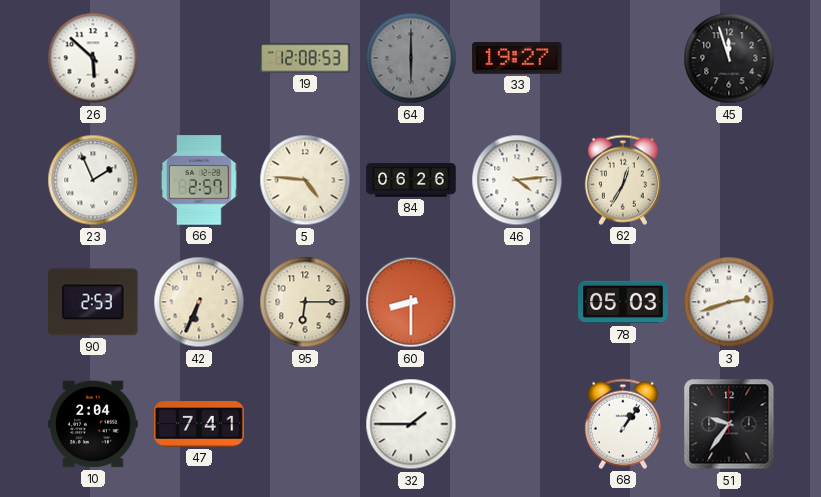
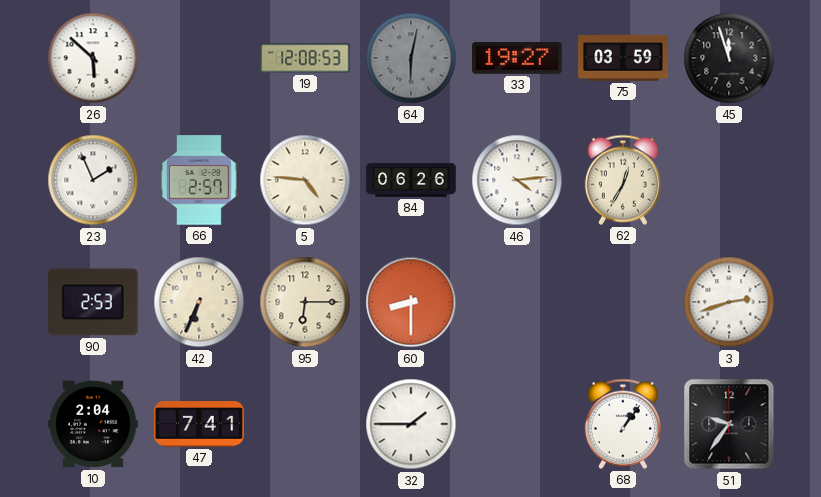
64: 6:00 -> 6:02 (411, 58)
75: none -> 03:59 (623, 58)
78: 05:03 -> none (623, 302)
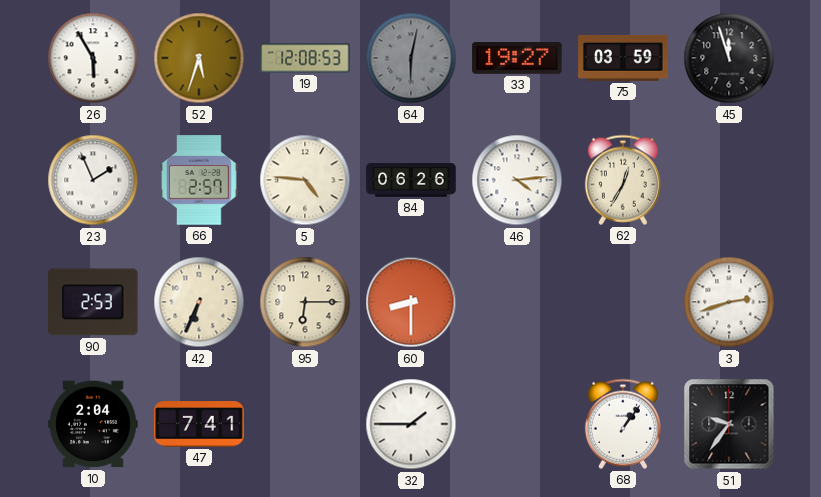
26: 5:52 -> 5:55 (93, 58)
52: none -> 5:33 (199, 58)
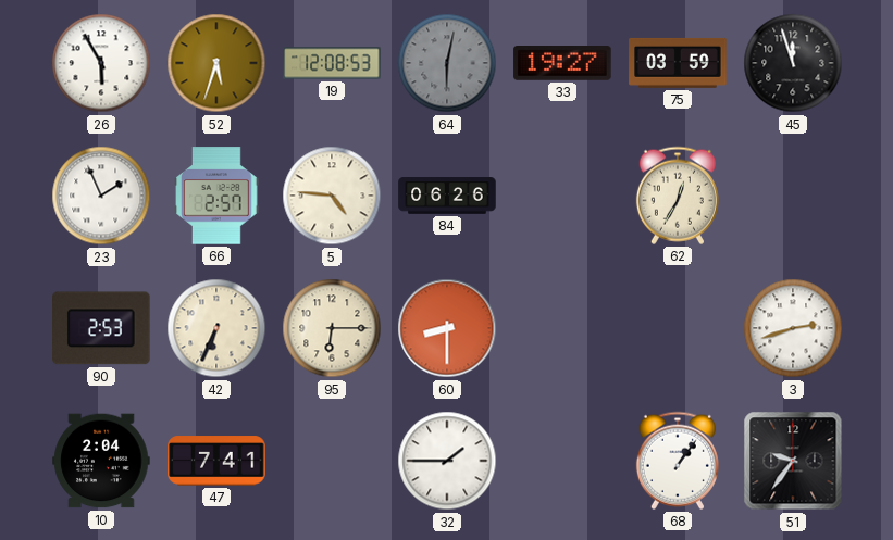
46: 4:14 -> none (517, 180)
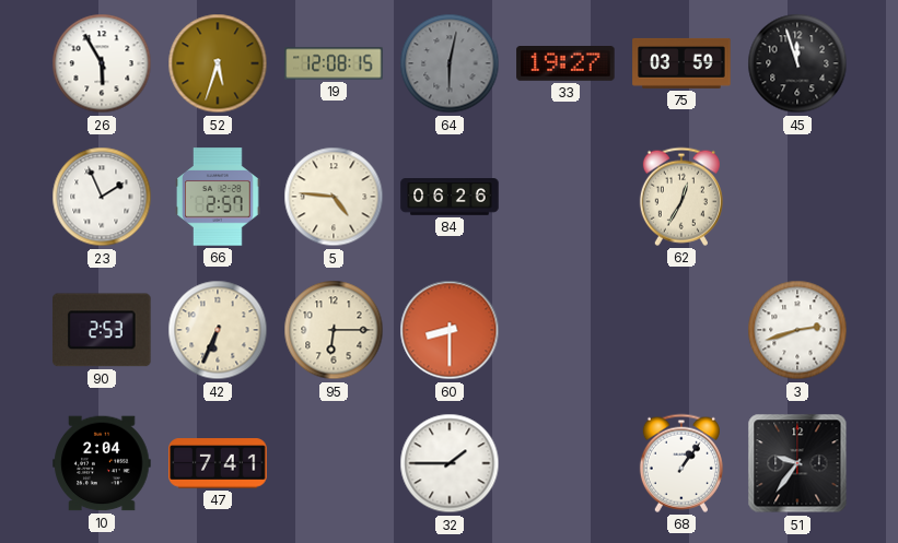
19: 12:08:53 -> 12:08:15 (334, 63)
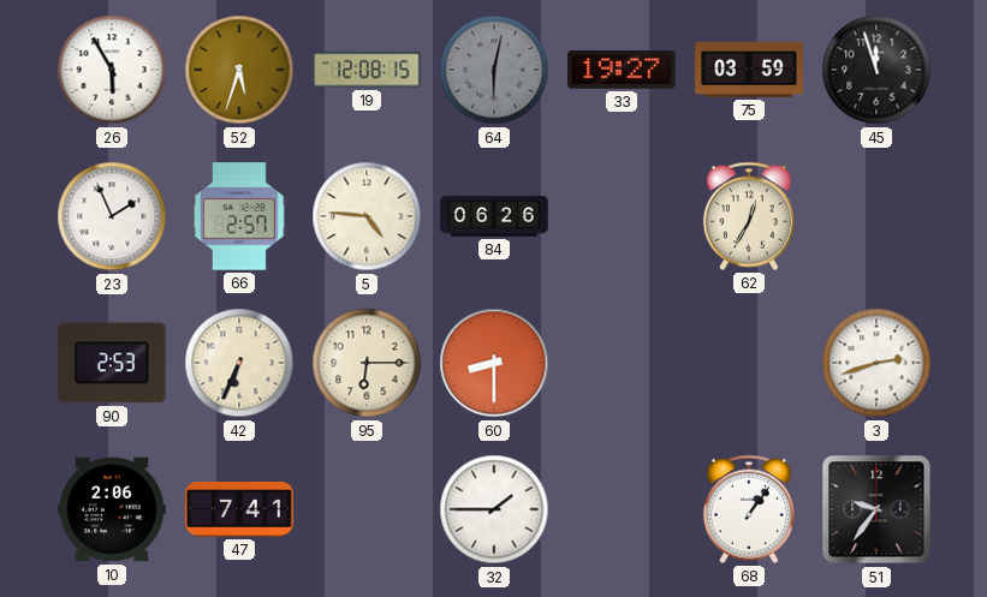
10: 2:04 -> 2:06 (112, 509)
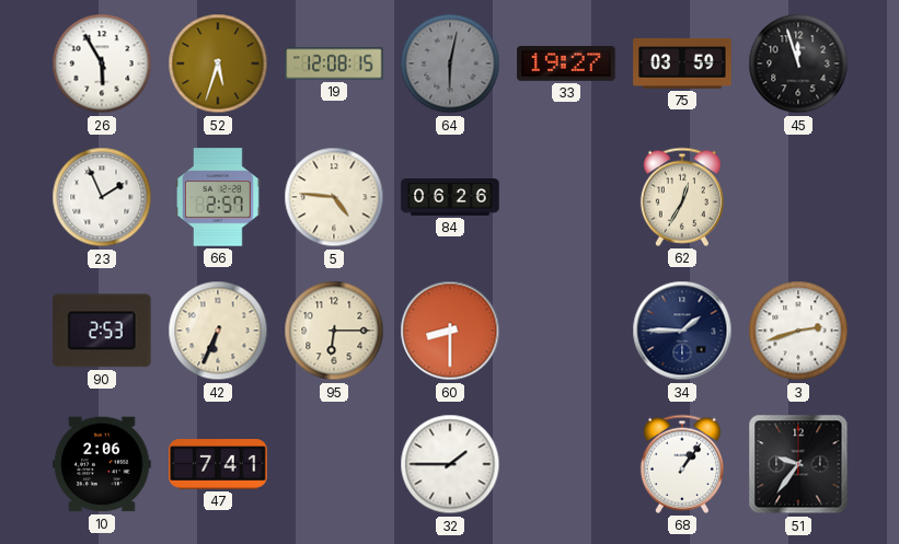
34: none -> 1:45 (682, 331)
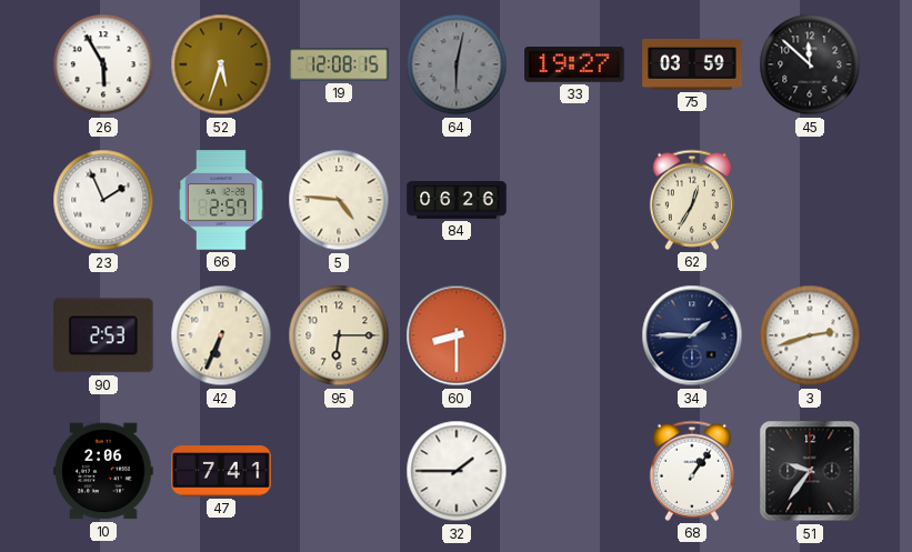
45: 11:57 -> 11:52 (810, 64)
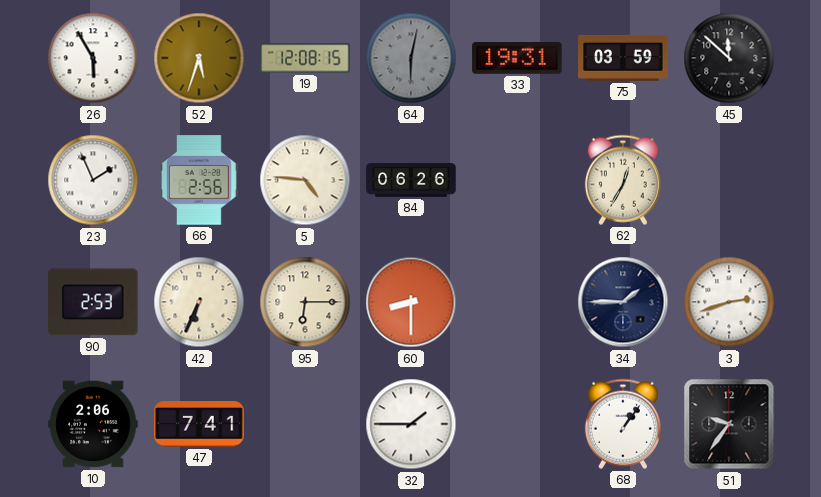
33: 19:27 -> 19:31 (517, 59)
66: 2:57 -> 2:56 (199, 180)
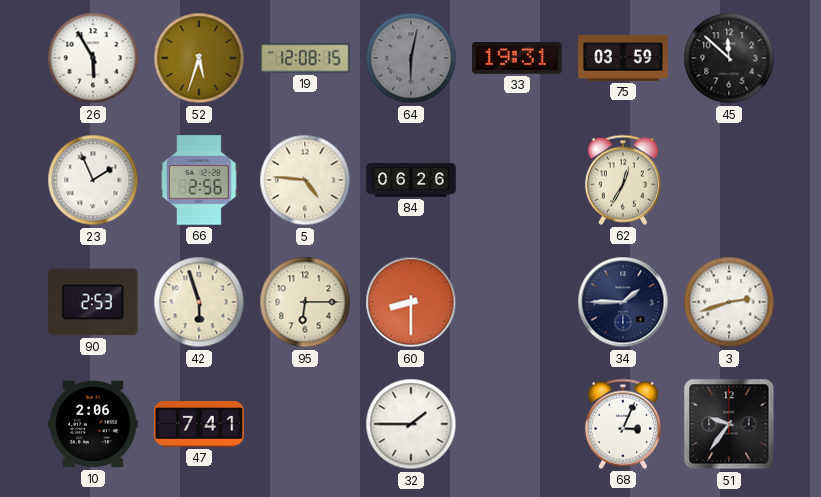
42: 6:34 -> 5:57 (199, 302)
68: 1:06 -> 3:04 (623, 424)
